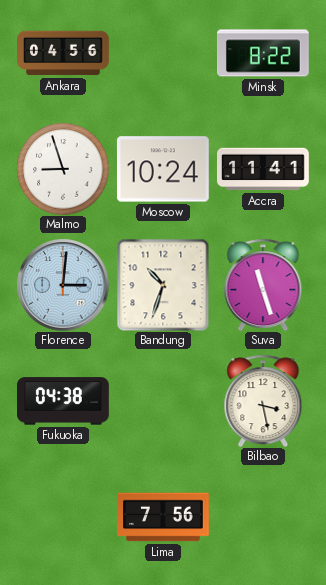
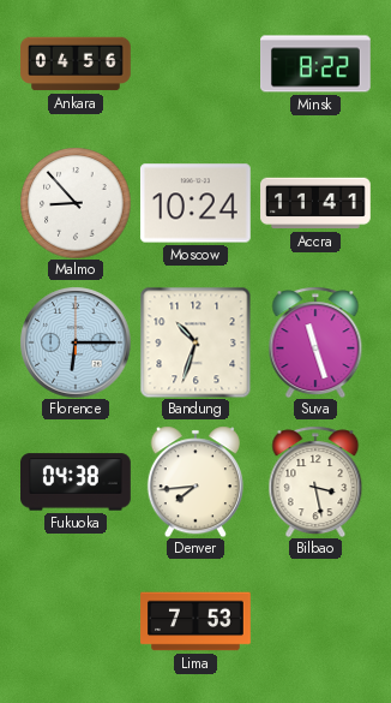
Malmo: 8:57 -> 8:53 (76, 203)
Florence: 3:01 -> 6:15 (76, 342)
Denver: none -> 7:44 (195, 482)
Lima: 7:56 -> 7:53 (195, 621)
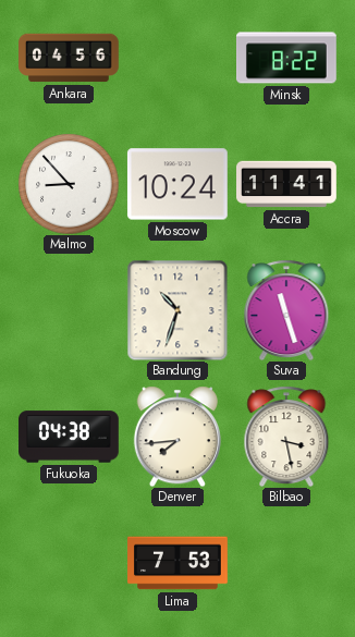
Florence: 6:15 -> none (76, 342)
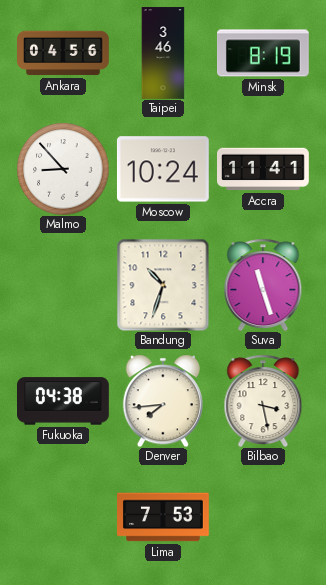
Taipei: none -> 3:46 (163, 53)
Minsk: 8:22 -> 8:19 (264, 53)
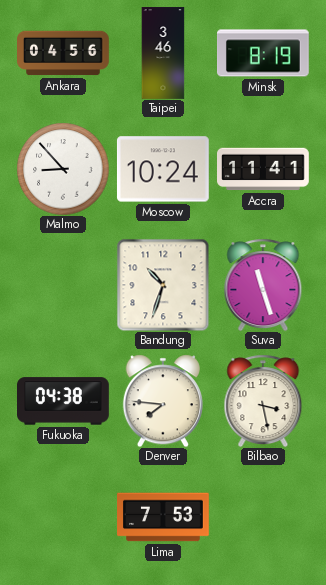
Denver: 7:44 -> 7:46 (163, 401)
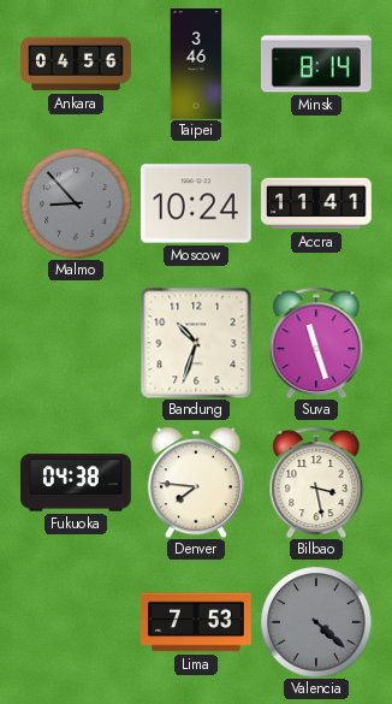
Minsk: 8:19 -> 8:14 (317, 64)
Malmo dial: white -> grey (76, 203)
Valencia: none -> 4:22 (316, 622)
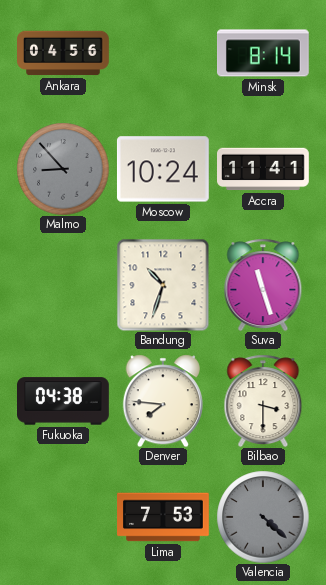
Taipei: 3:46 -> none (196, 64)
Bilbao: 3:28 -> 3:30 (263, 401)
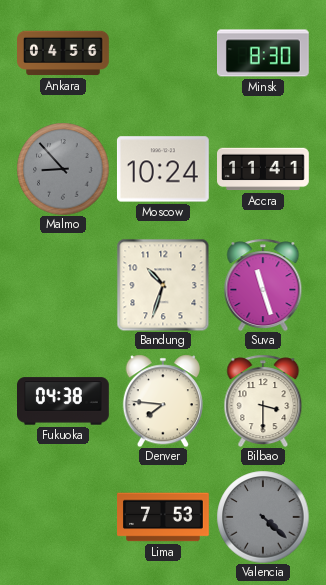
Minsk: 8:14 -> 8:30 (264, 53)
